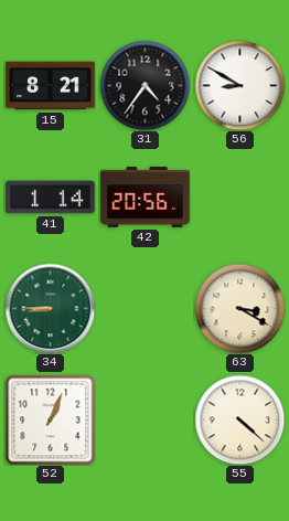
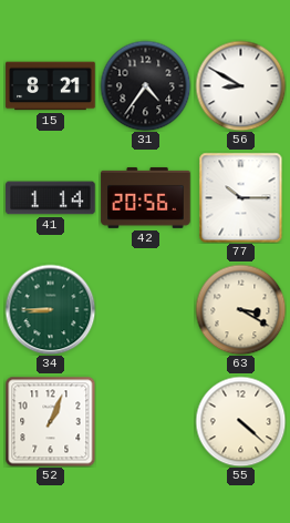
77: none -> 10:15 (241, 197)
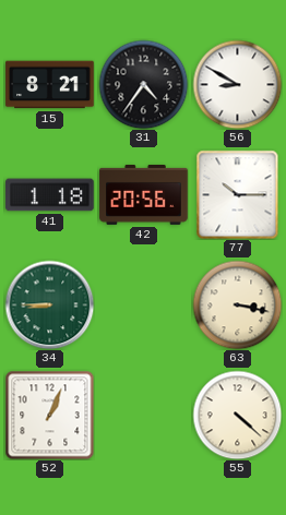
41: 1:14 -> 1:18 (50, 195)
63: 3:20 -> 3:17 (237, 304)
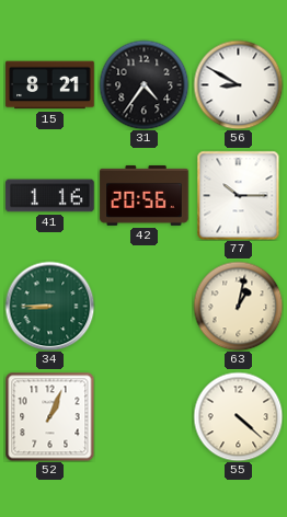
41: 1:18 -> 1:16 (50, 196)
63: 3:17 -> 1:02 (238, 306)
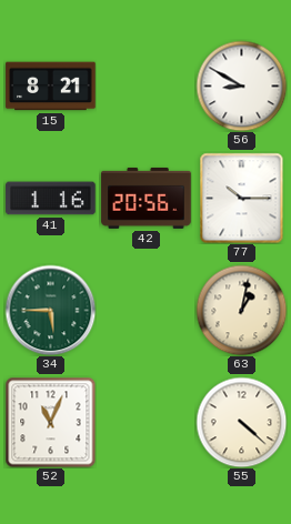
31: 4:36 -> none (143, 84)
34: 8:45 -> 5:45 (50, 310)
52: 1:04 -> 11:04 (50, 422)
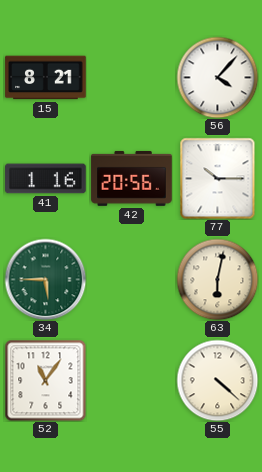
56: 8:50 -> 4:07 (217, 77)
63: 1:02 -> 6:02 (217, 279)
52: 11:04 -> 11:06 (45, 380)
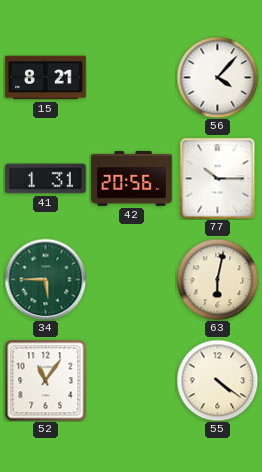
41: 1:16 -> 1:31 (46, 179)
55: 4:22 -> 4:21 (217, 380)
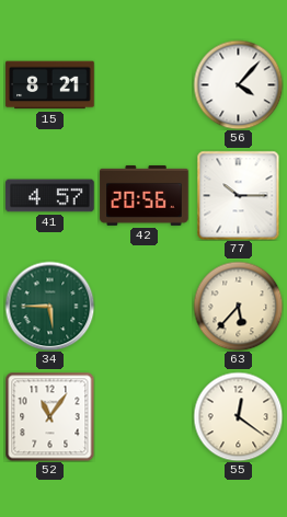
41: 1:31 -> 4:57 (50, 196)
63: 6:02 -> 5:37 (238, 306)
55: 4:21 -> 12:21 (238, 416)
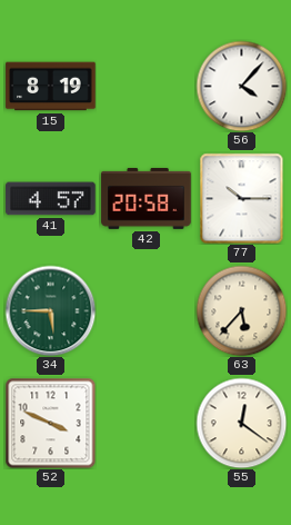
15: 8:21 -> 8:19 (51, 87)
42: 20:56 -> 20:58 (147, 198)
52: 11:06 -> 3:49 (50, 423)
